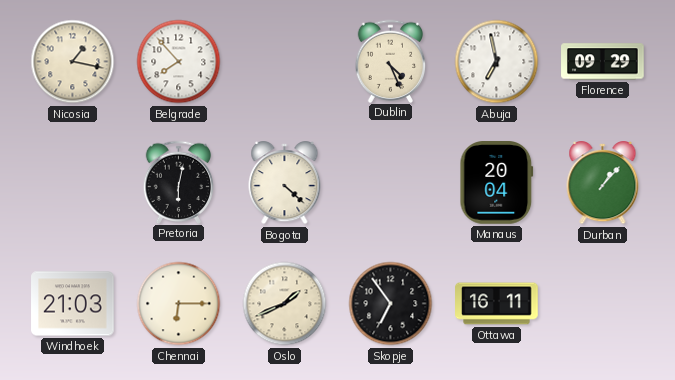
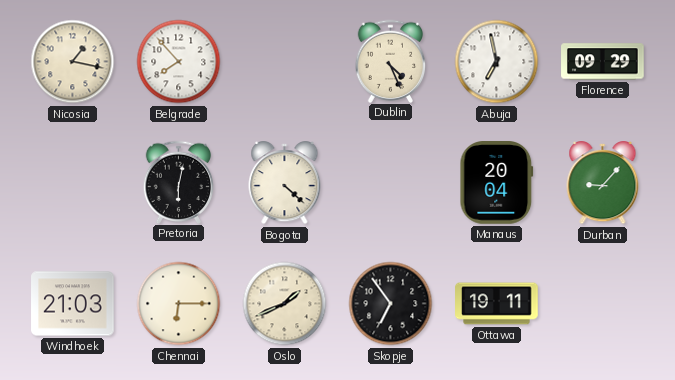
Durban: 1:07 -> 9:07 (603, 183)
Ottawa: 16:11 -> 19:11 (497, 304)
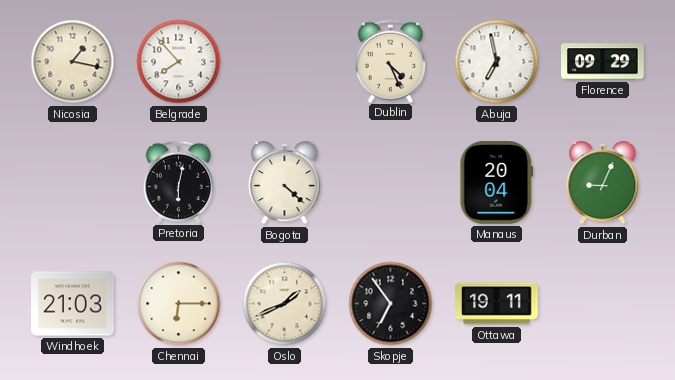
Durban: 9:07 -> 9:04 (603, 183)
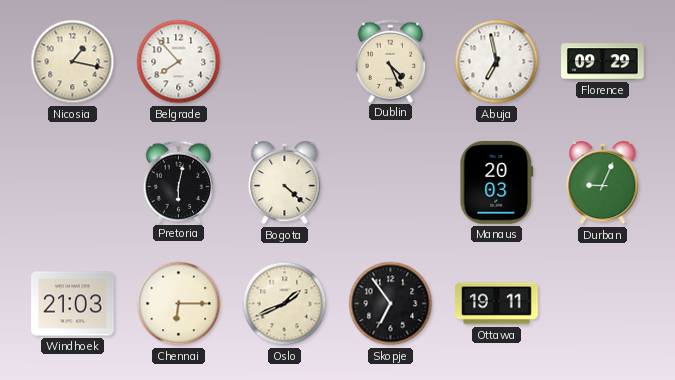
Manaus: 20:04 -> 20:03 (497, 183)
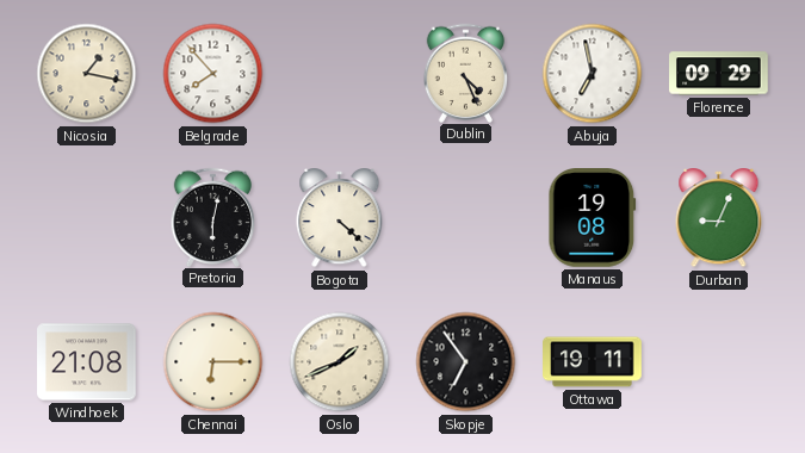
Manaus: 20:03 -> 19:08 (593, 218)
Windhoek: 21:03 -> 21:08 (87, 362)
